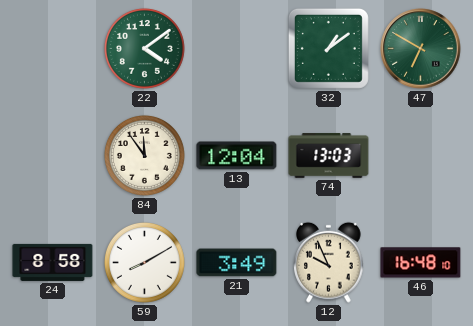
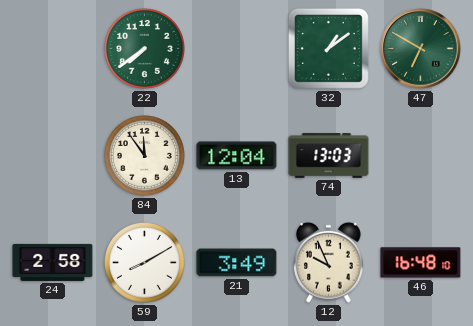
22: 4:09 -> 7:39 (144, 48)
24: 8:58 -> 2:58 (53, 262)
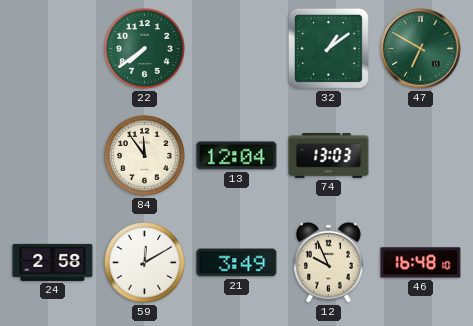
59: 8:10 -> 12:10 (144, 262)
